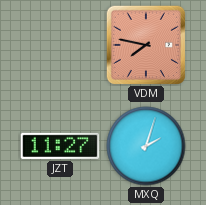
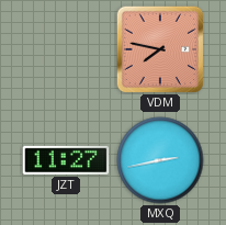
MXQ: 2:03 -> 2:43 (160, 160)
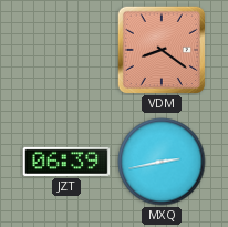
VDM: 7:47 -> 8:21 (160, 49)
JZT: 11:27 -> 06:39 (66, 162)
